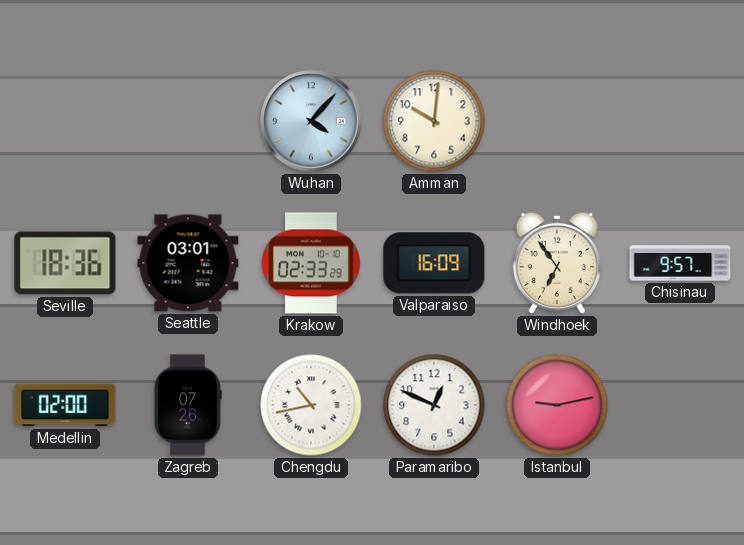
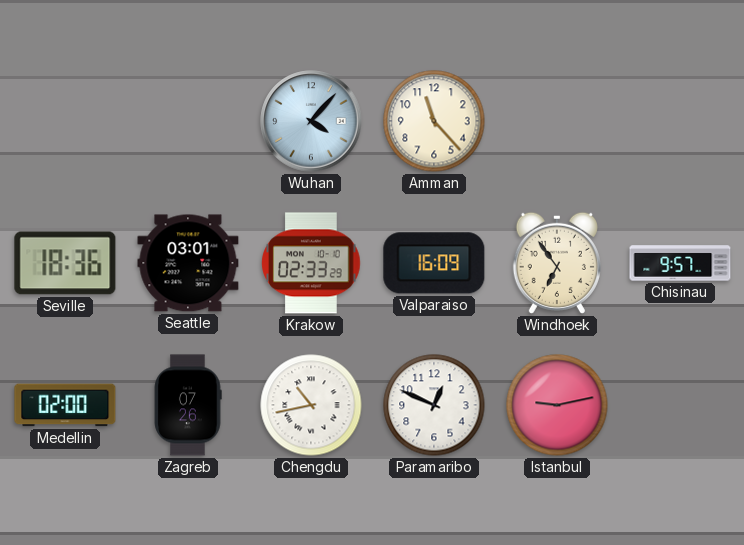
Amman: 10:01 -> 11:23 (434, 121)
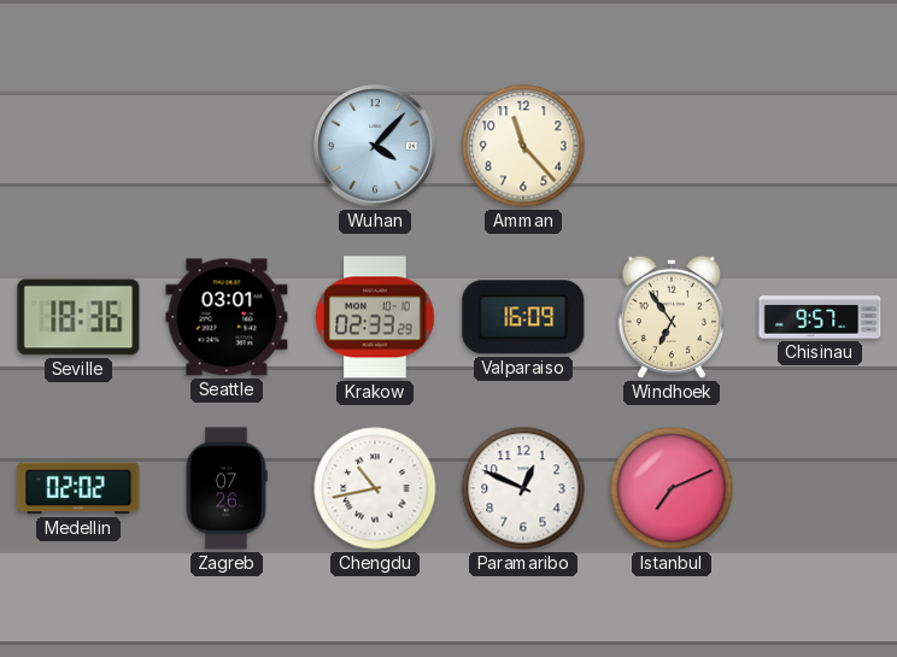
Medellin: 02:00 -> 02:02 (78, 488)
Istanbul: 9:13 -> 7:11 (672, 488)
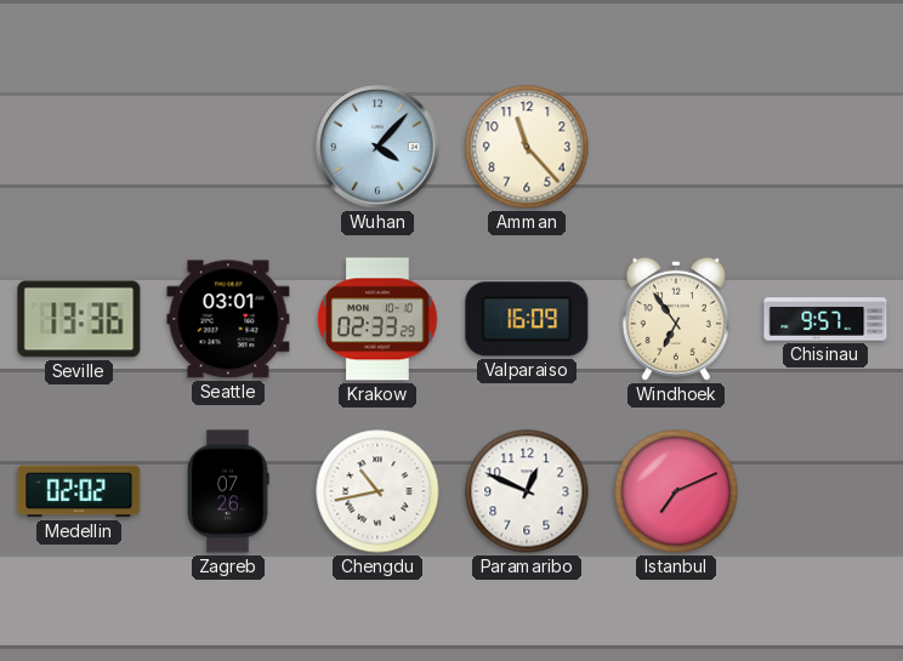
Seville: 18:36 -> 13:36 (79, 319)
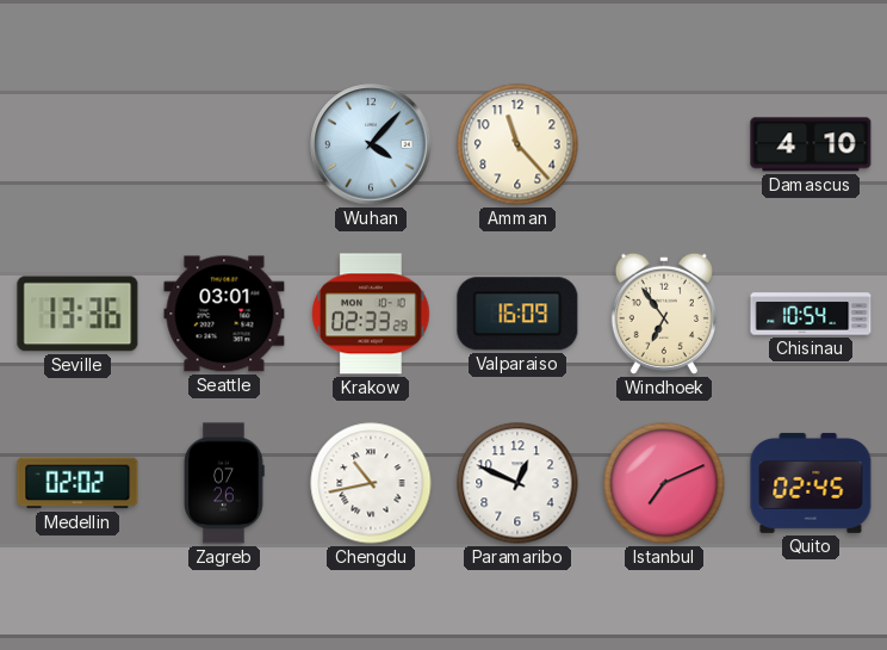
Damascus: none -> 4:10 (811, 144)
Chisinau: 9:57 -> 10:54 (811, 314)
Quito: none -> 02:45 (811, 483)
